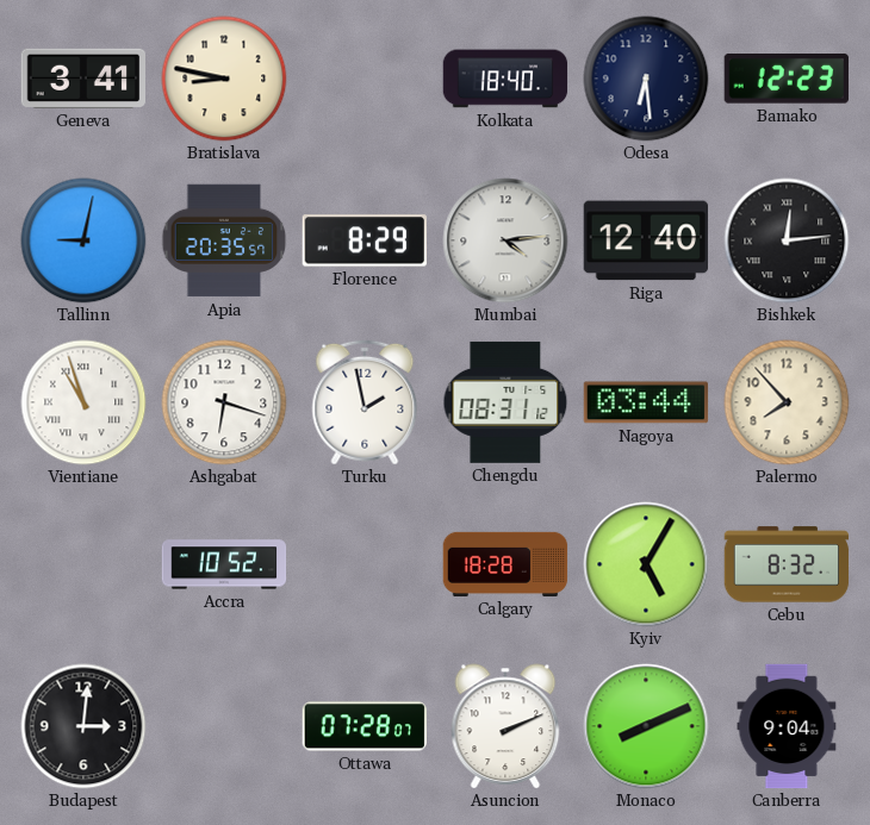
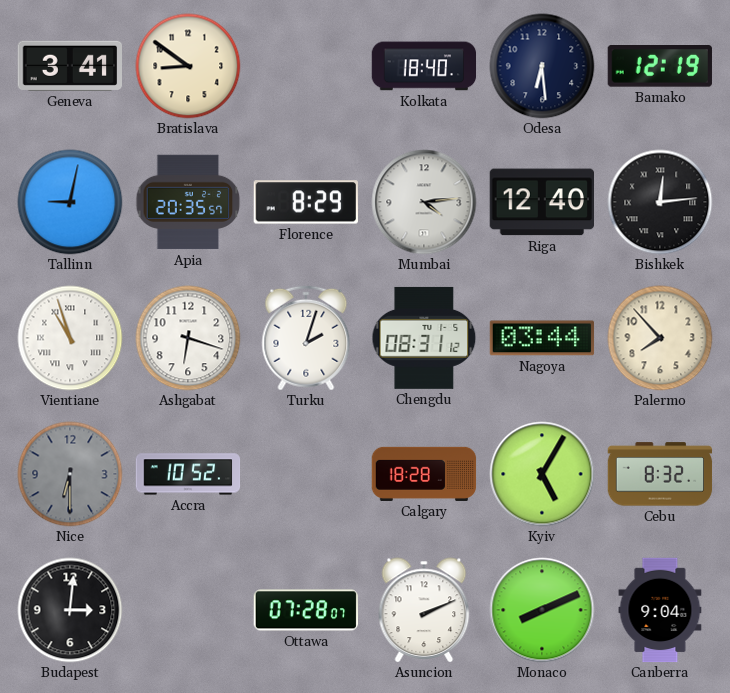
Bratislava: 8:47 -> 8:51 (188, 66)
Bamako: 12:23 -> 12:19 (660, 67)
Turku: 1:58 -> 2:03 (306, 338)
Nice: none -> 6:30 (70, 474)
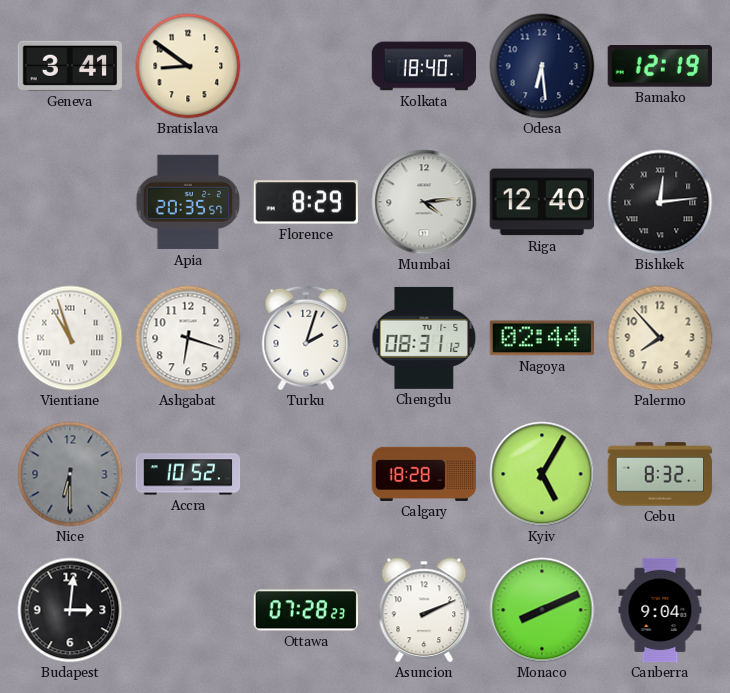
Tallinn: 9:02 -> none (70, 202)
Nagoya: 03:44 -> 02:44 (542, 338)
Ottawa: 07:28:07 -> 07:28:23 (305, 610)
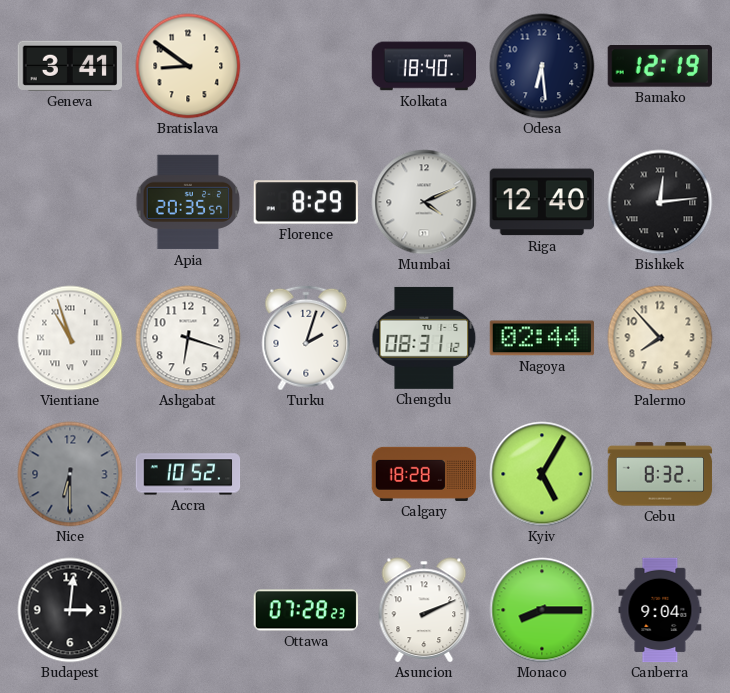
Mumbai: 4:14 -> 4:11 (424, 202)
Monaco: 8:11 -> 8:15 (542, 610)
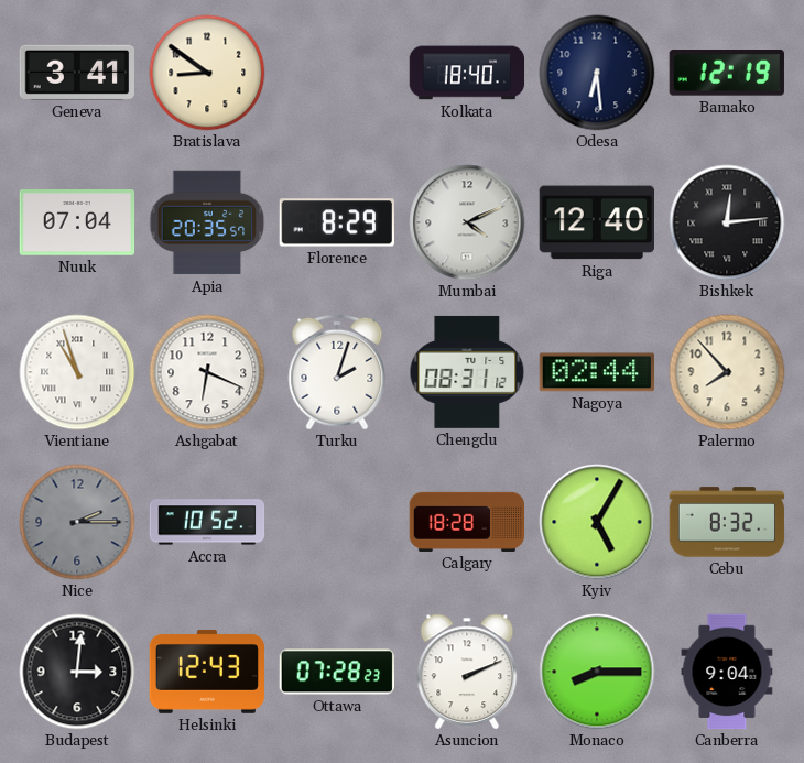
Nuuk: none -> 07:04 (77, 224)
Ashgabat: 6:18 -> 6:19 (207, 372)
Nice: 6:30 -> 2:15 (77, 522)
Helsinki: none -> 12:43 (207, 672)
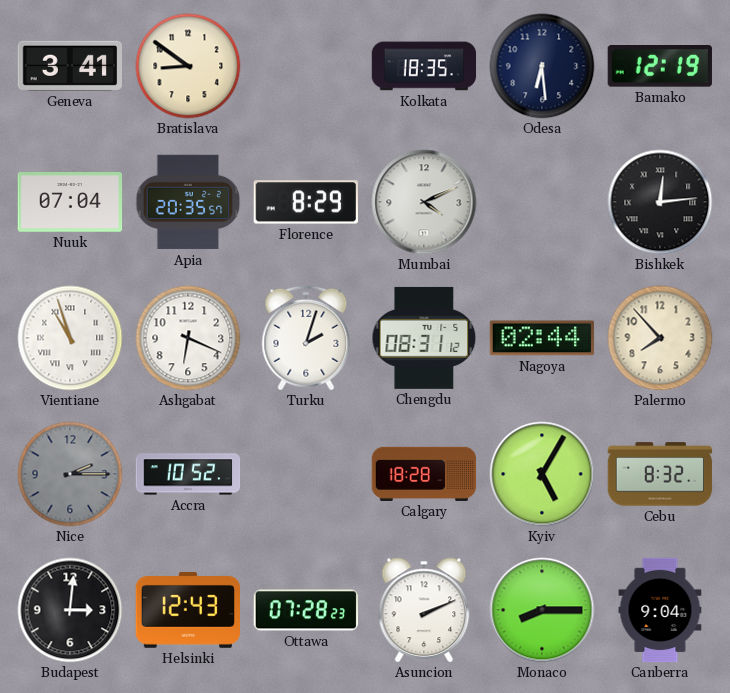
Kolkata: 18:40 -> 18:35 (424, 66)
Riga: 12:40 -> none (596, 222)
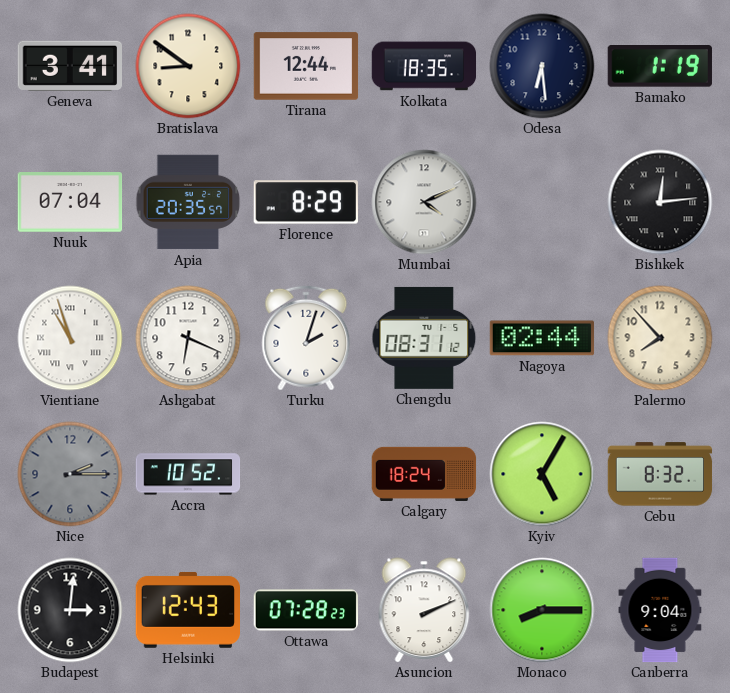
Tirana: none -> 12:44 (306, 66)
Bamako: 12:19 -> 1:19 (660, 67)
Calgary: 18:28 -> 18:24 (424, 474)
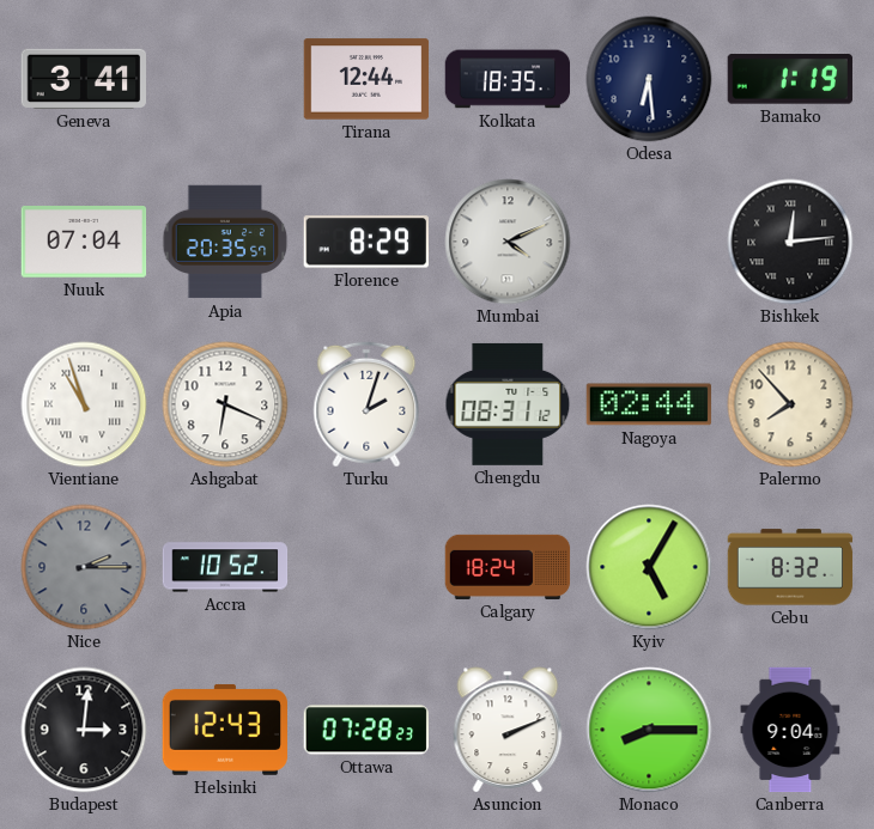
Bratislava: 8:51 -> none (188, 66)
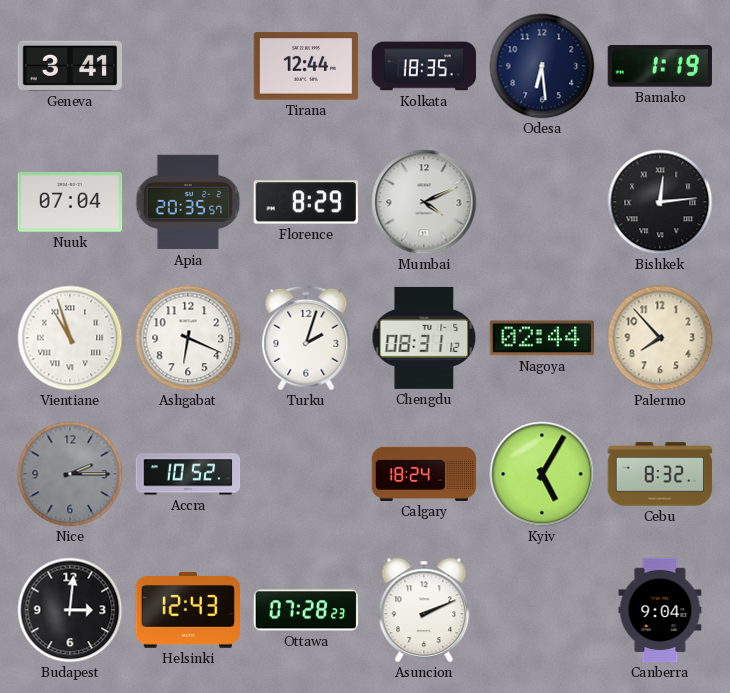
Monaco: 8:15 -> none (649, 730)
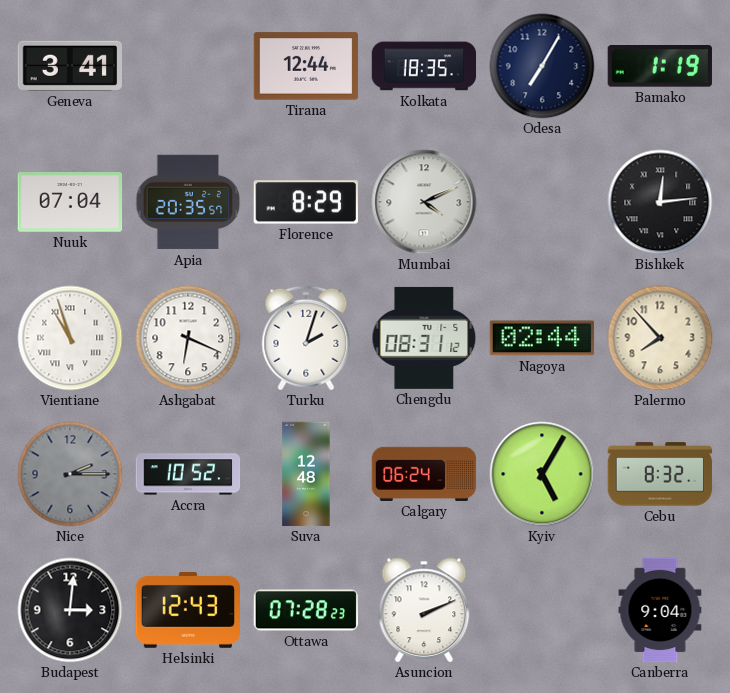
Odesa: 6:29 -> 7:05 (542, 66)
Suva: none -> 12:48 (306, 474)
Calgary: 18:24 -> 06:24 (424, 474)
